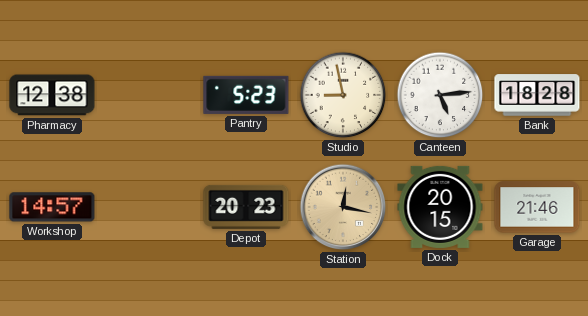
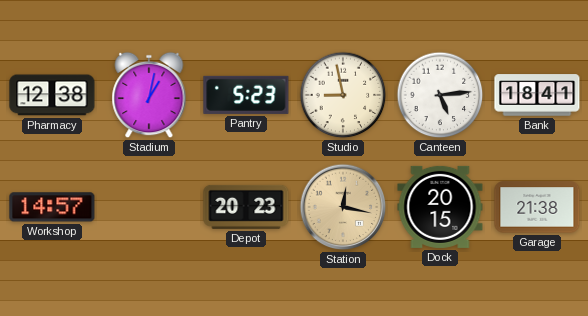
Stadium: none -> 1:02 (149, 95)
Bank: 18:28 -> 18:41 (537, 95)
Garage: 21:46 -> 21:38 (537, 207)
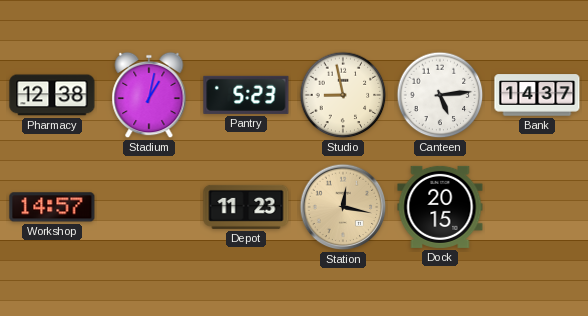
Bank: 18:41 -> 14:37 (537, 95)
Depot: 20:23 -> 11:23 (246, 207)
Garage: 21:38 -> none (537, 207)
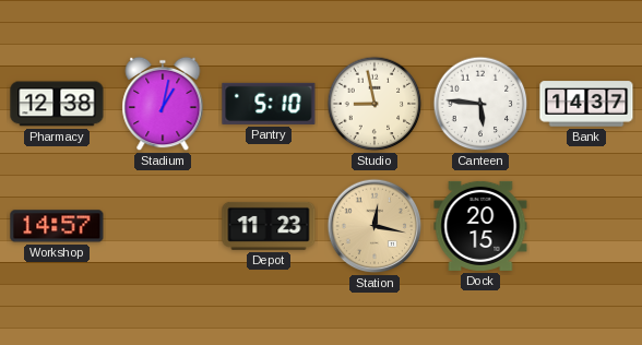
Pantry: 5:23 -> 5:10 (269, 104)
Canteen: 5:14 -> 5:46 (480, 104)
